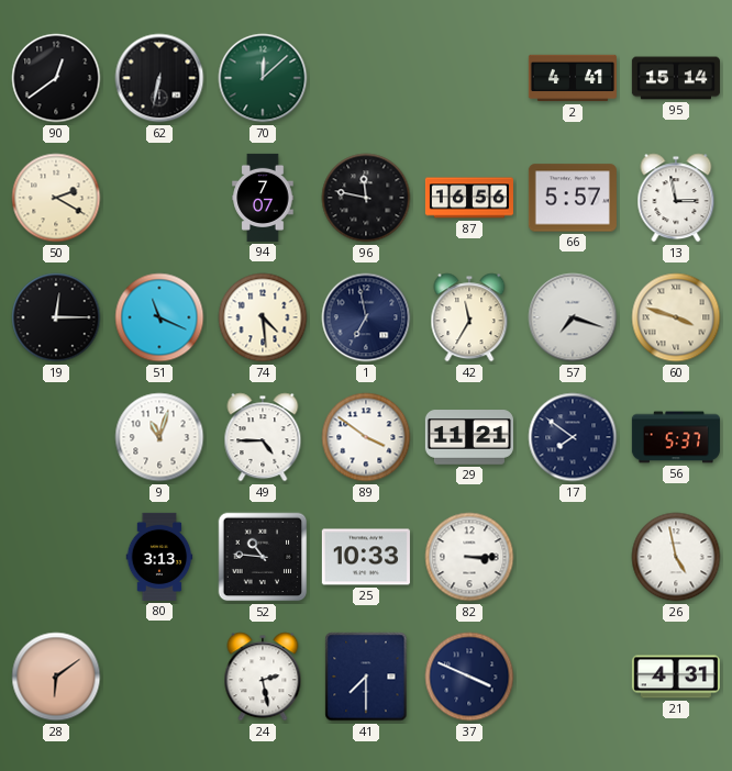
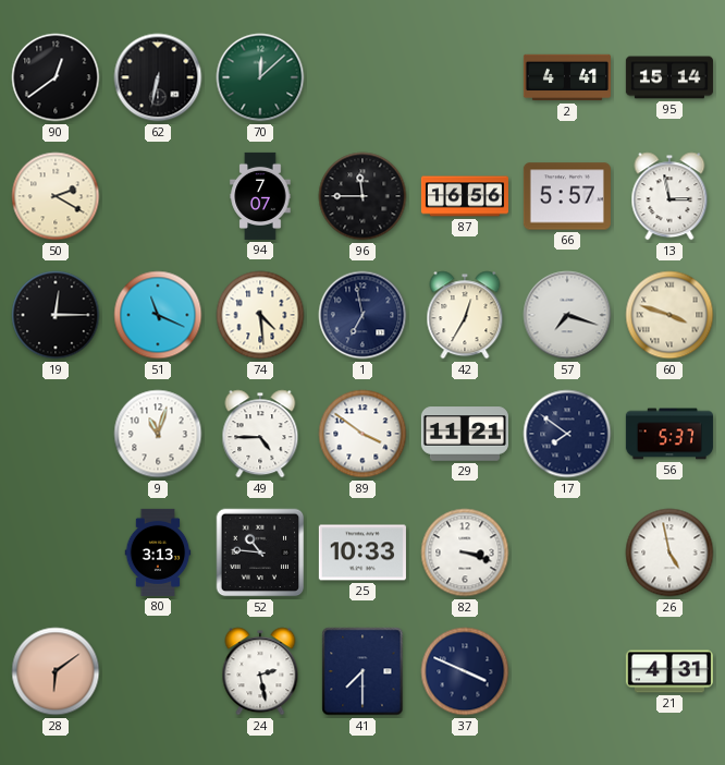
96: 11:47 -> 11:45 (362, 196)
42: 11:35 -> 12:35 (465, 315)
82: 3:15 -> 3:18 (465, 552)
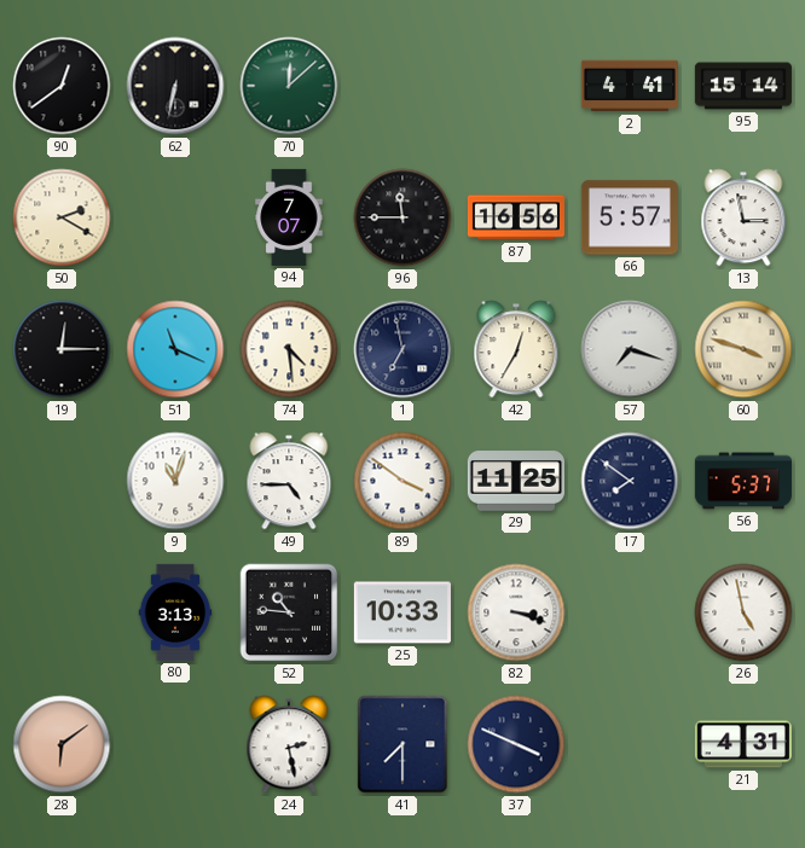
29: 11:21 -> 11:25 (516, 481)
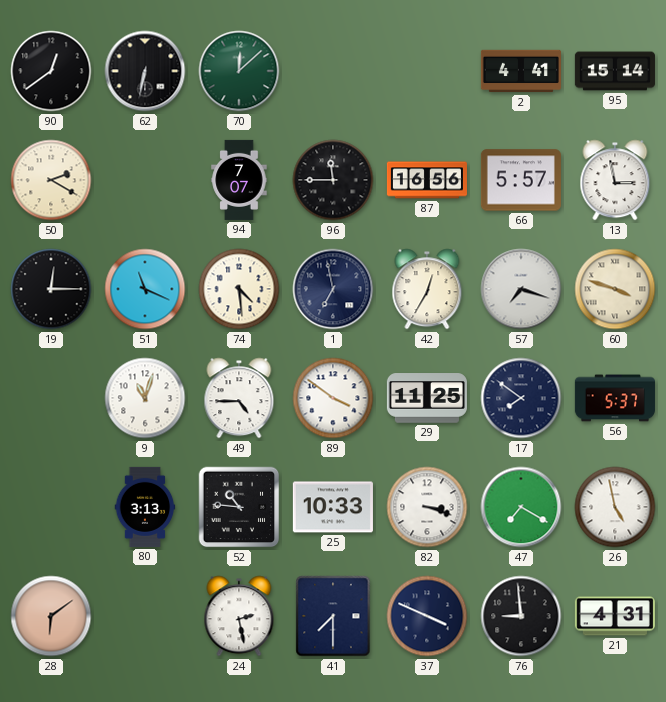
47: none -> 7:20 (521, 507)
76: none -> 8:59 (521, 616)
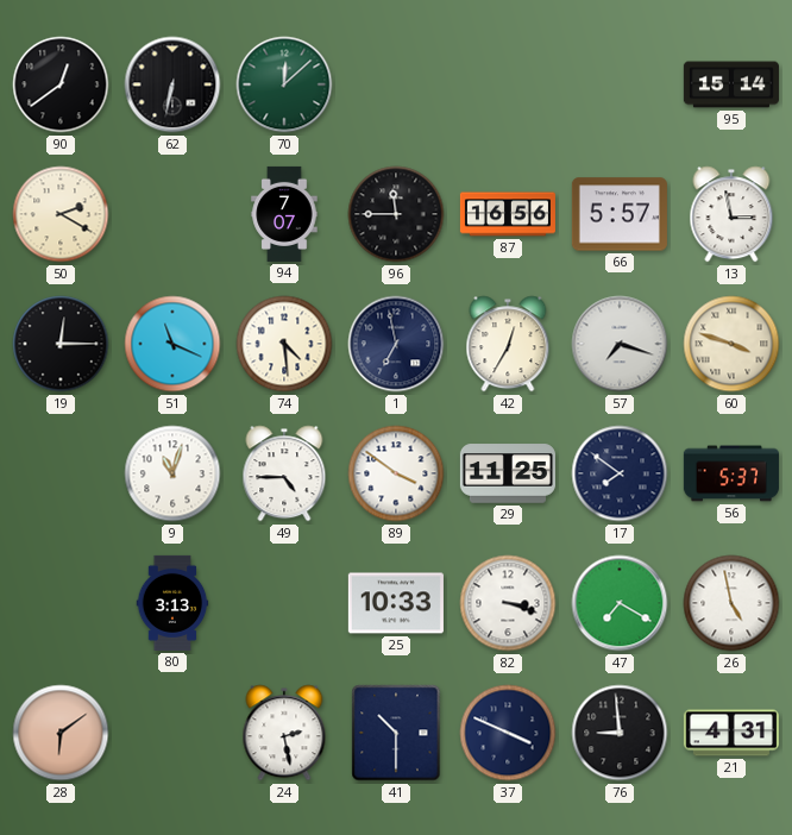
2: 4:41 -> none (521, 71)
52: 10:46 -> none (239, 507)
41: 7:30 -> 10:30 (396, 733)
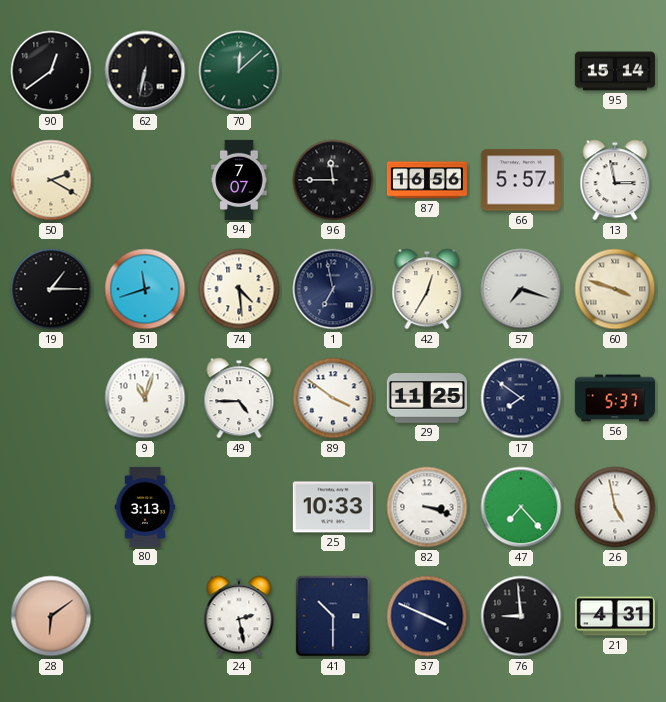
19: 12:15 -> 1:15 (51, 289)
51: 11:19 -> 11:42 (145, 289)
47: 7:20 -> 7:23 (521, 507)
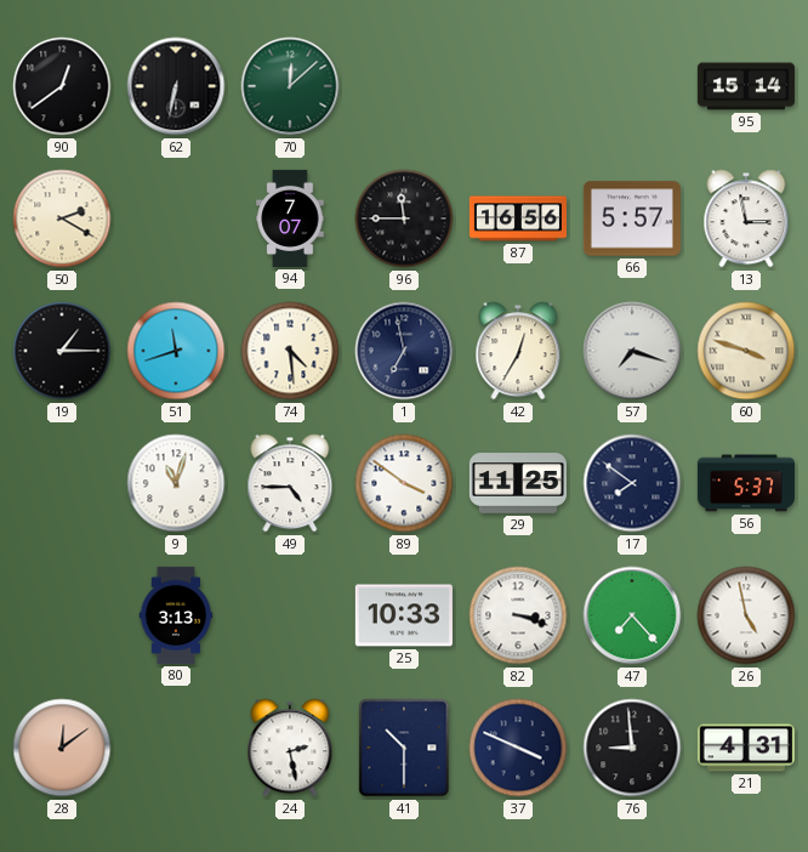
28: 6:09 -> 12:09 (62, 748)
